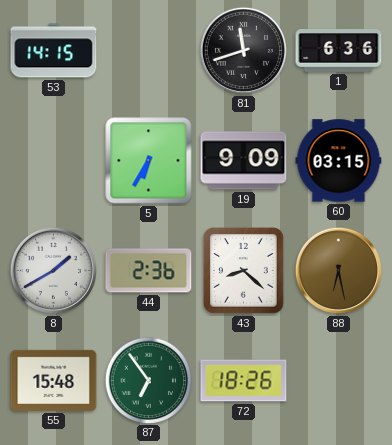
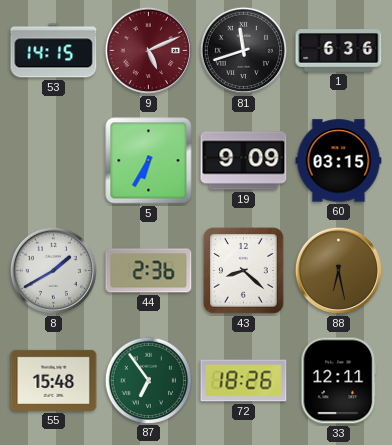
9: none -> 5:11 (148, 50)
33: none -> 12:11 (339, 381)
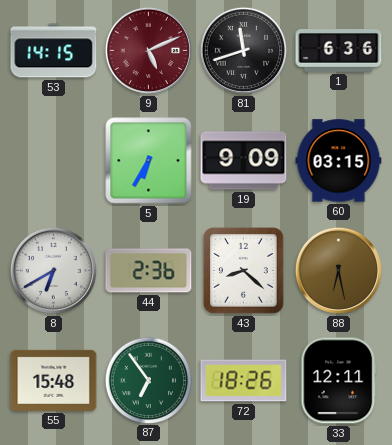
8: 1:40 -> 6:40 (53, 270)
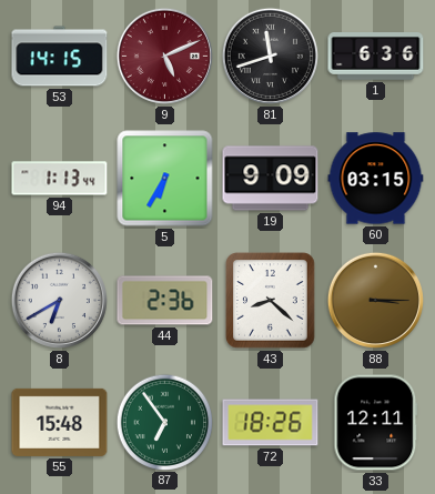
94: none -> 1:13 (60, 179)
88: 6:28 -> 3:15 (375, 300)
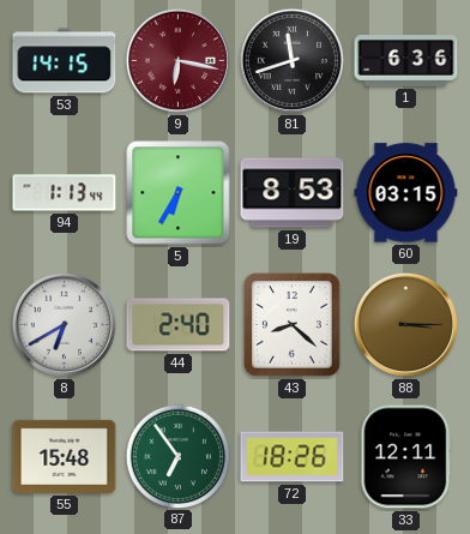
9: 5:11 -> 6:17 (177, 60)
19: 9:09 -> 8:53 (293, 193)
44: 2:36 -> 2:40 (179, 325)
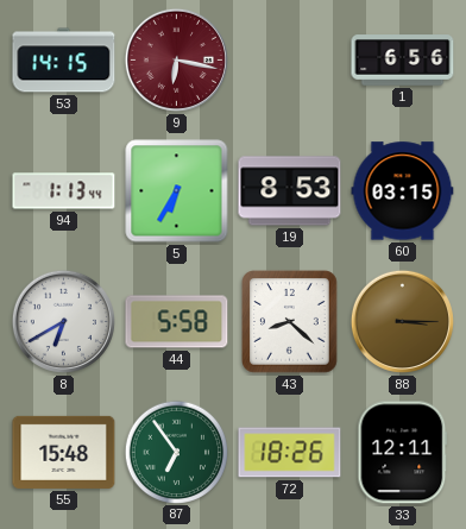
81: 11:42 -> none (291, 60)
1: 6:36 -> 6:56 (403, 61)
44: 2:40 -> 5:58 (177, 322)
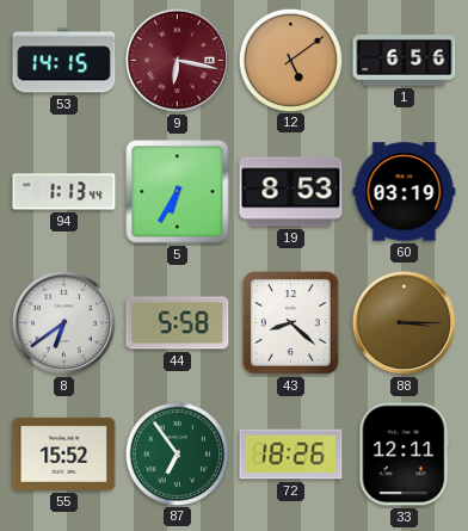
12: none -> 5:09 (290, 60)
60: 03:15 -> 03:19 (405, 192)
8: 6:40 -> 6:39 (63, 322)
55: 15:48 -> 15:52 (64, 453)
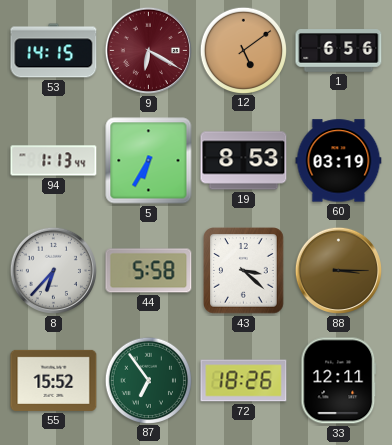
9: 6:17 -> 6:20 (148, 50)
8: 6:39 -> 6:37 (53, 270)
43: 8:22 -> 3:22 (244, 271)
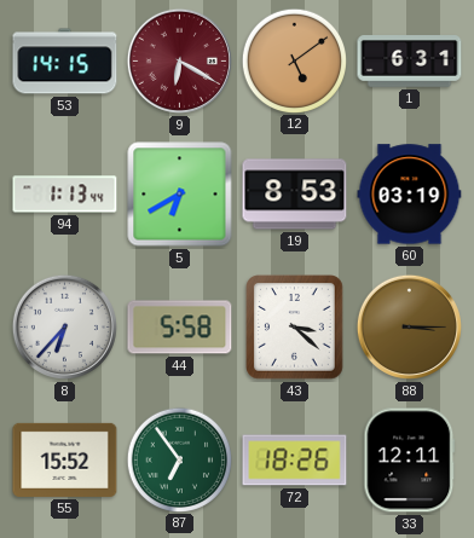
1: 6:56 -> 6:31 (410, 62)
5: 6:35 -> 6:40 (180, 195)
